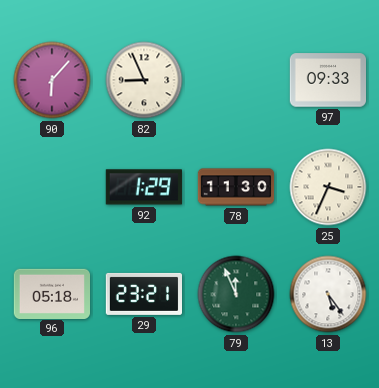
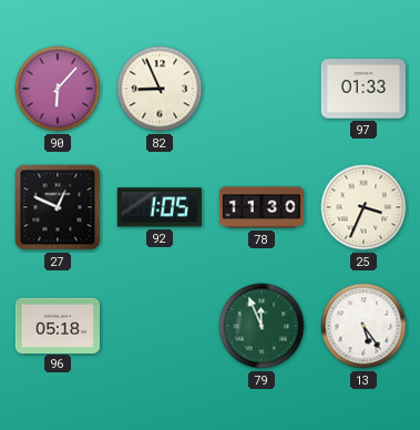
97: 09:33 -> 01:33 (362, 89)
27: none -> 12:49 (58, 207)
92: 1:29 -> 1:05 (160, 207)
29: 23:21 -> none (143, 294)
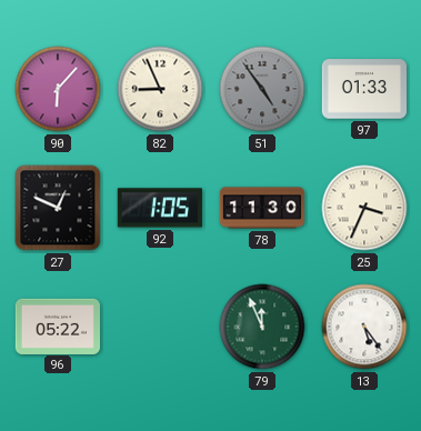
51: none -> 4:54 (262, 89)
96: 05:18 -> 05:22 (57, 325)
